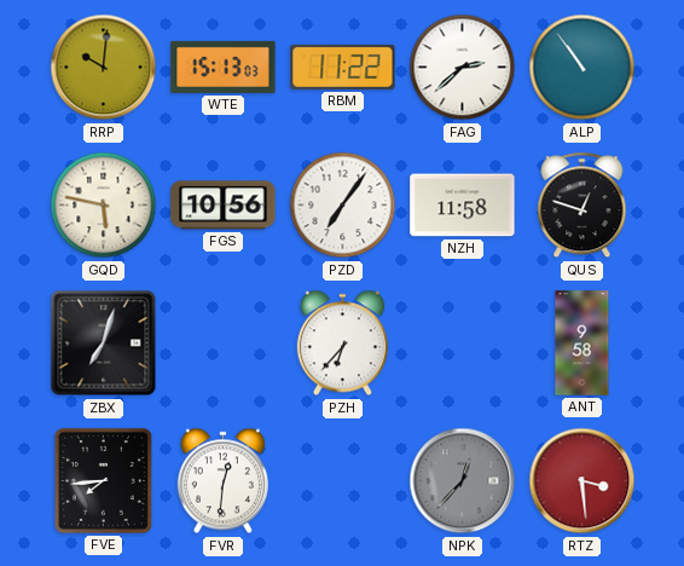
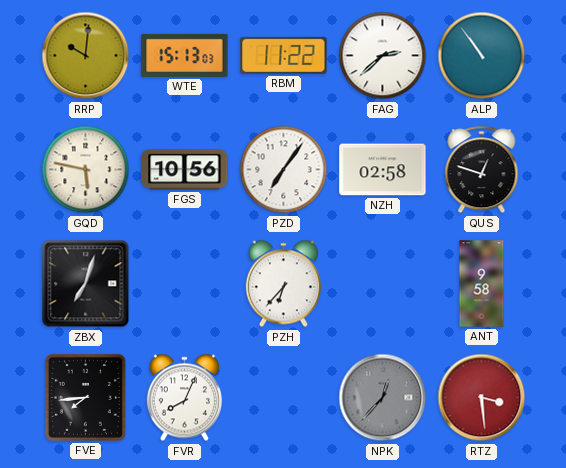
NZH: 11:58 -> 02:58 (383, 170)
FVR: 12:31 -> 8:04 (184, 398)
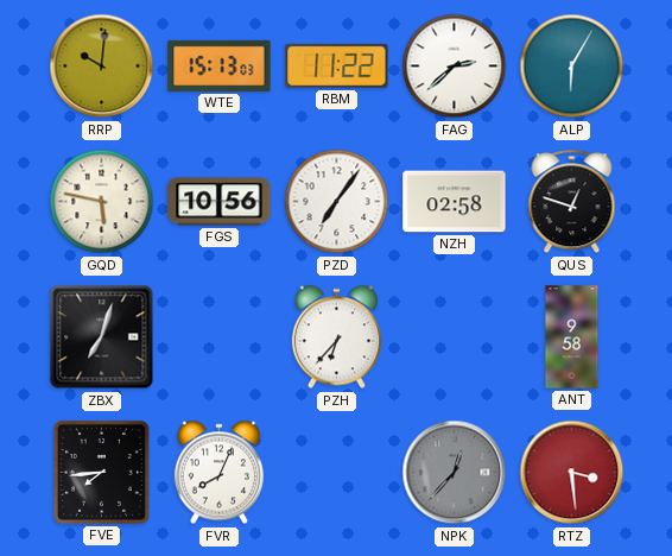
ALP: 10:54 -> 6:05 (572, 67)
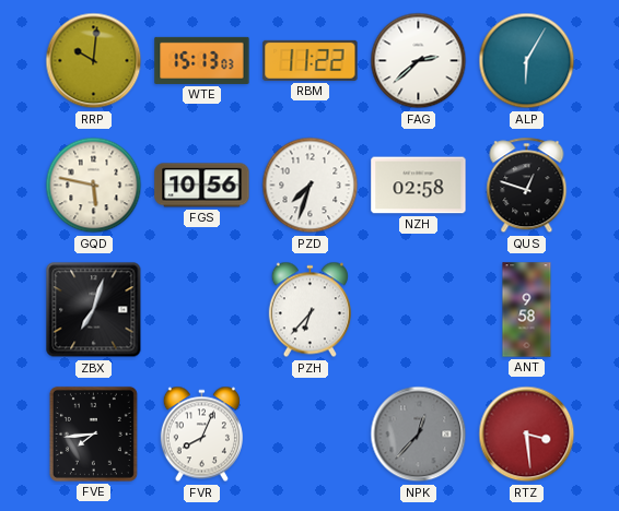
PZD: 7:06 -> 7:33 (311, 186)
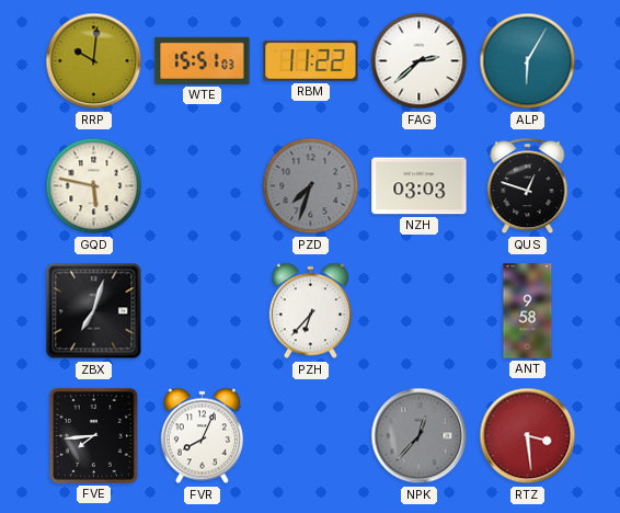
WTE: 15:13 -> 15:51 (203, 60)
FGS: 10:56 -> none (202, 186)
PZD dial: white -> grey (311, 186)
NZH: 02:58 -> 03:03 (420, 186)
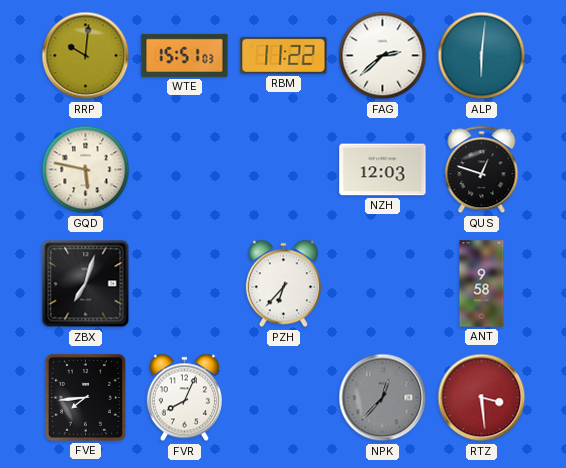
ALP: 6:05 -> 6:01 (482, 56)
PZD: 7:33 -> none (311, 186)
NZH: 03:03 -> 12:03 (383, 170)
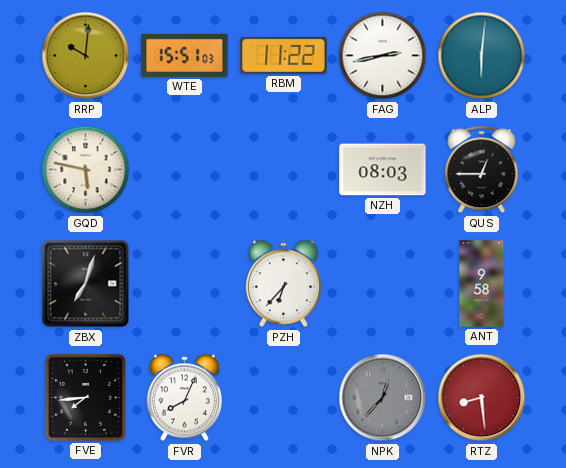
FAG: 2:38 -> 2:43 (383, 56)
NZH: 12:03 -> 08:03 (383, 170)
QUS: 12:48 -> 12:45 (482, 170)
RTZ: 3:29 -> 8:29 (482, 398)
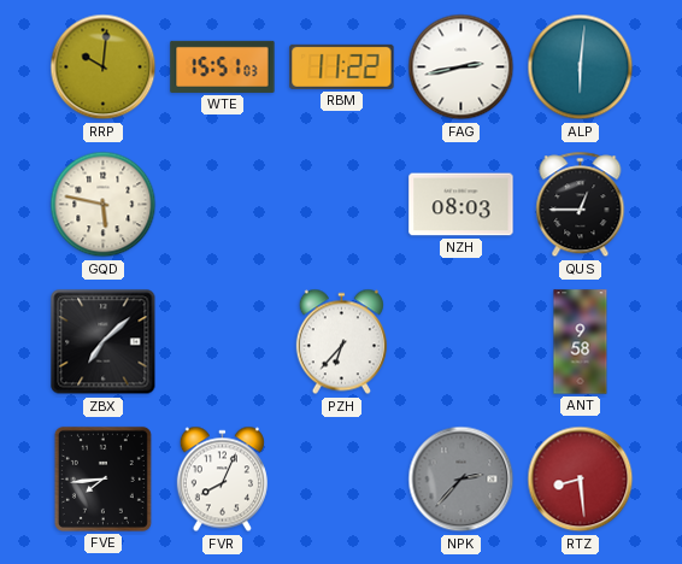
ZBX: 7:03 -> 7:08 (104, 342)
NPK: 12:37 -> 2:37 (461, 480)
